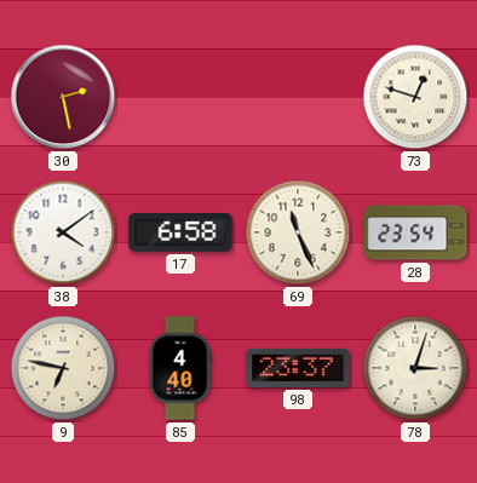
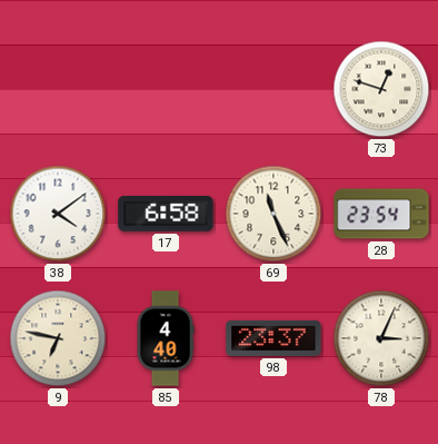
30: 2:28 -> none (63, 97)
78: 3:03 -> 3:04 (381, 338)
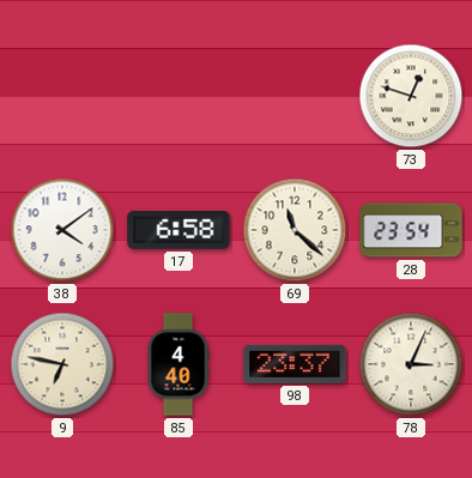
69: 11:26 -> 11:22 (295, 230)
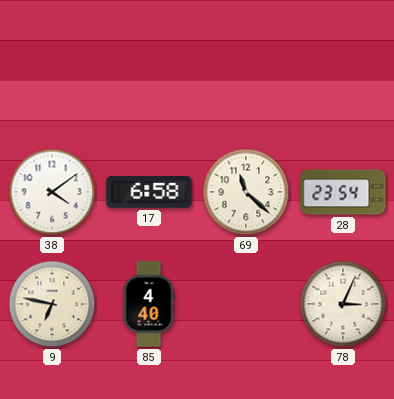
73: 12:48 -> none (411, 96)
98: 23:37 -> none (295, 364)
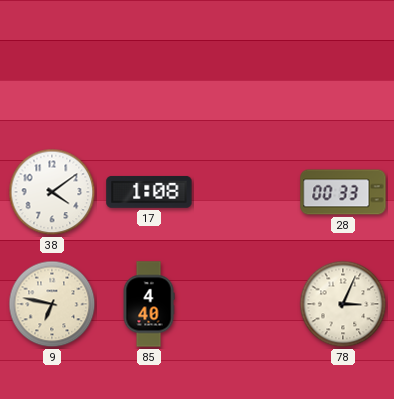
17: 6:58 -> 1:08 (149, 192)
69: 11:22 -> none (246, 192)
28: 23:54 -> 00:33 (343, 192)
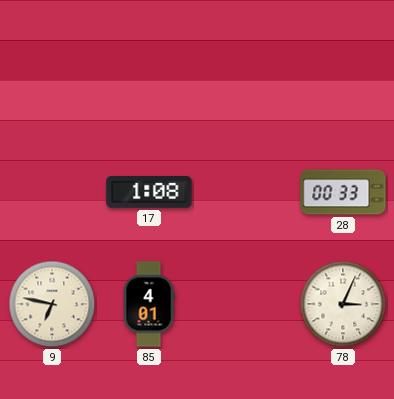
38: 4:09 -> none (52, 192)
85: 4:40 -> 4:01 (149, 304)
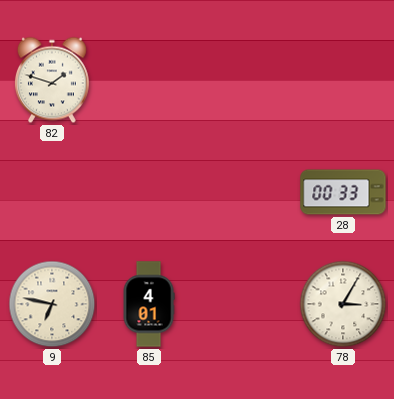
82: none -> 1:48 (52, 80)
17: 1:08 -> none (149, 192)
78: 3:04 -> 3:05 (343, 304)
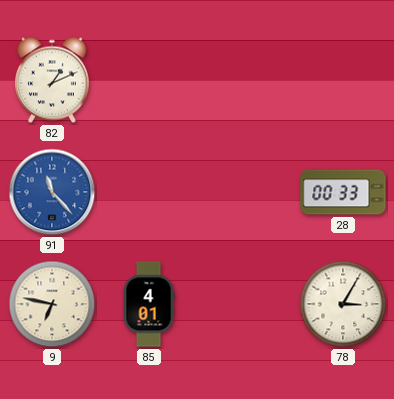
82: 1:48 -> 1:11 (52, 80)
91: none -> 11:23 (52, 192)
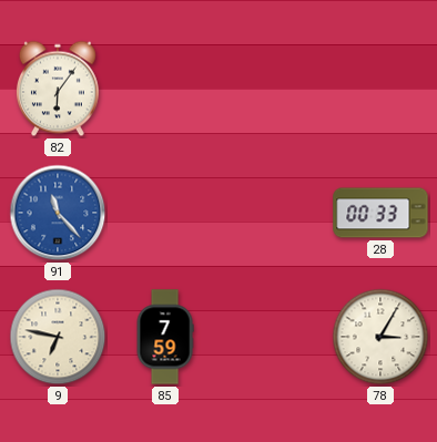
82: 1:11 -> 6:06 (58, 89)
85: 4:01 -> 7:59 (165, 337)
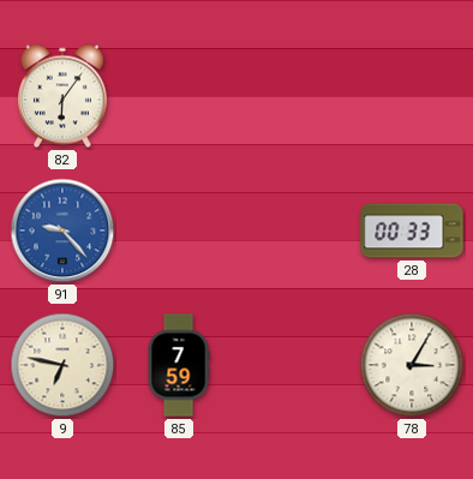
91: 11:23 -> 9:23 (62, 230)
